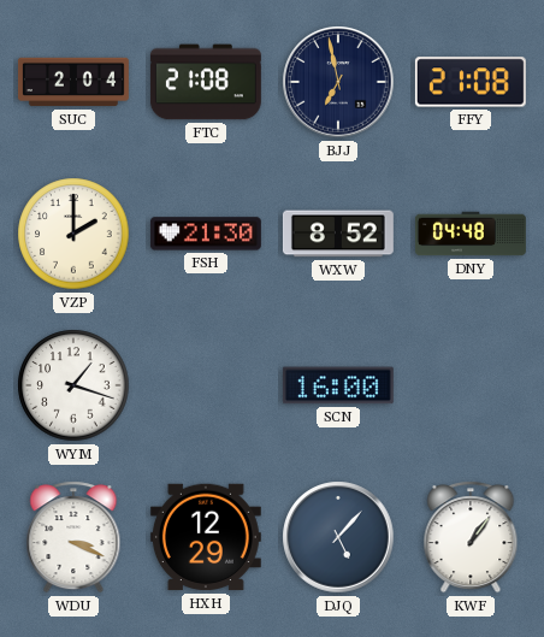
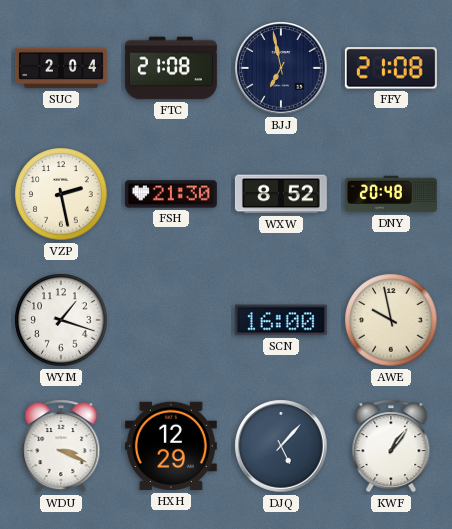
VZP: 2:00 -> 2:28 (61, 194)
DNY: 04:48 -> 20:48 (391, 194)
AWE: none -> 9:58 (391, 320)
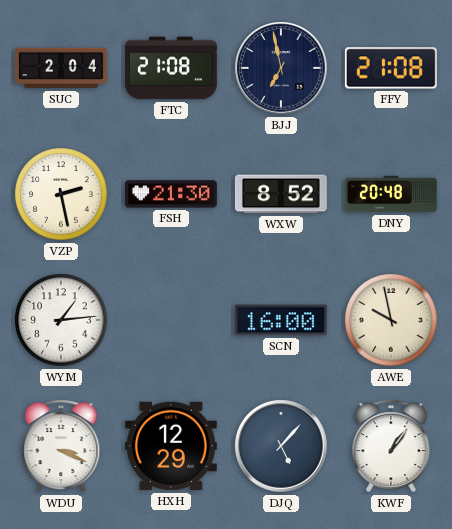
WYM: 1:18 -> 1:14 (61, 320)
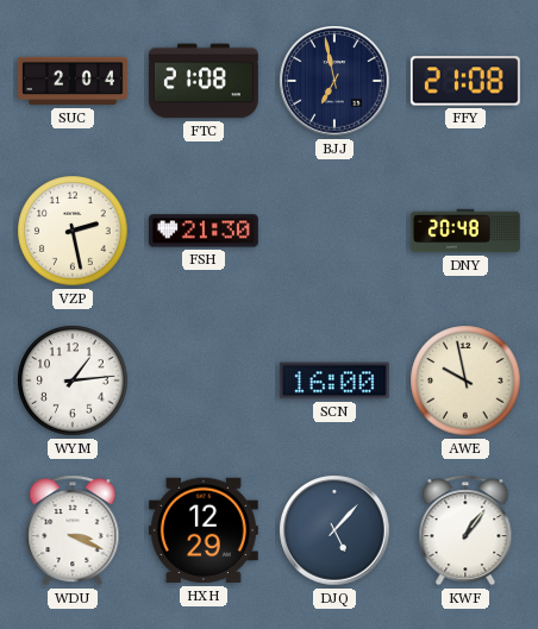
WXW: 8:52 -> none (281, 194)
